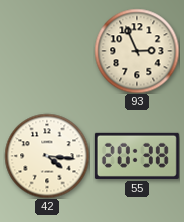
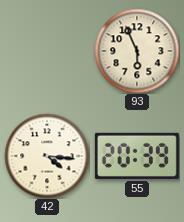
93: 2:56 -> 5:56 (137, 51)
55: 20:38 -> 20:39 (137, 156)
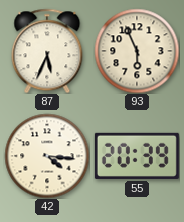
87: none -> 5:34 (47, 51)
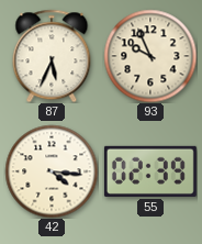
93: 5:56 -> 9:56 (150, 56)
55: 20:39 -> 02:39 (150, 171)
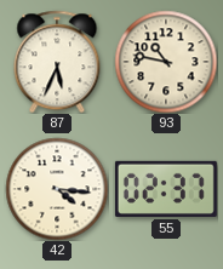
93: 9:56 -> 10:47 (166, 62)
55: 02:39 -> 02:37 (166, 189)
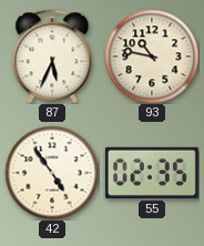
42: 4:16 -> 4:54 (52, 173)
55: 02:37 -> 02:35 (152, 173)
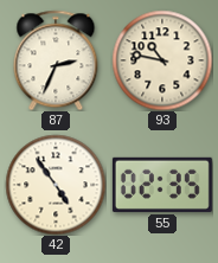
87: 5:34 -> 2:34 (56, 60)
